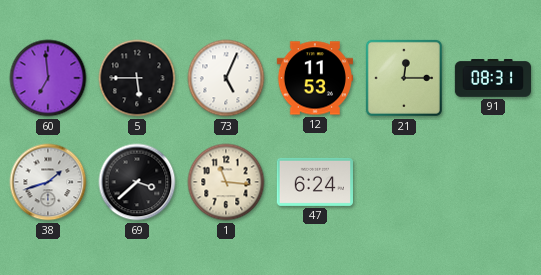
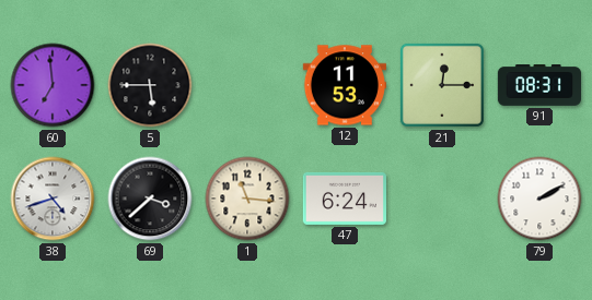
73: 5:04 -> none (226, 78)
38: 1:42 -> 4:42 (53, 199)
79: none -> 2:10 (539, 199)
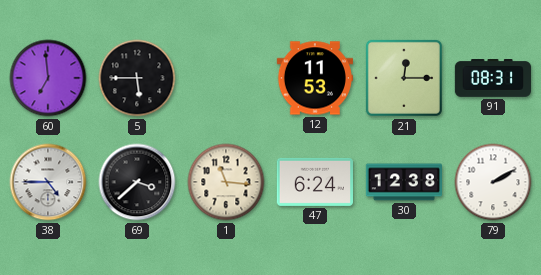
38: 4:42 -> 4:45 (48, 182)
30: none -> 12:38 (403, 182)
